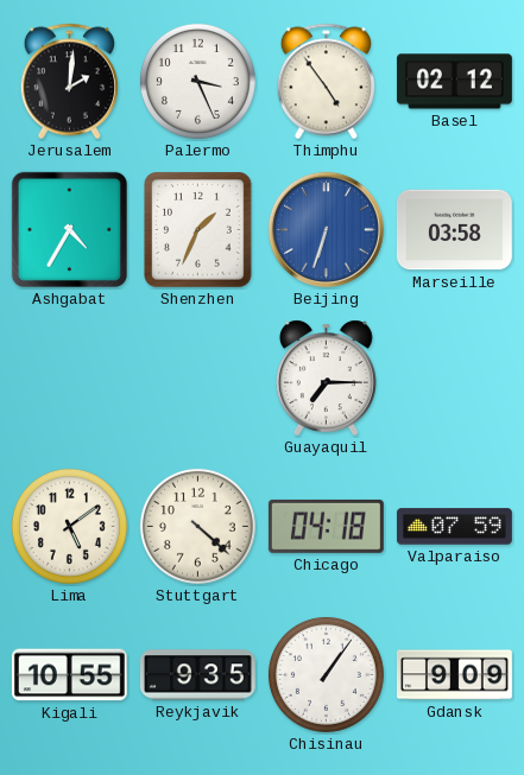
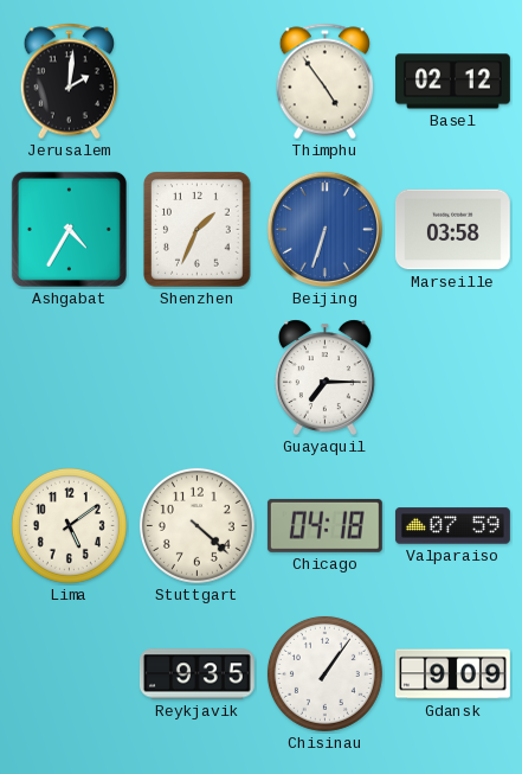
Palermo: 3:26 -> none (197, 81)
Kigali: 10:55 -> none (69, 675)
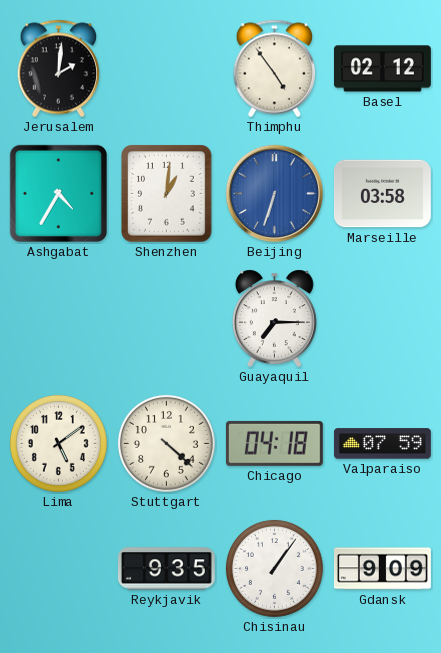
Shenzhen: 1:34 -> 1:01 (167, 194)
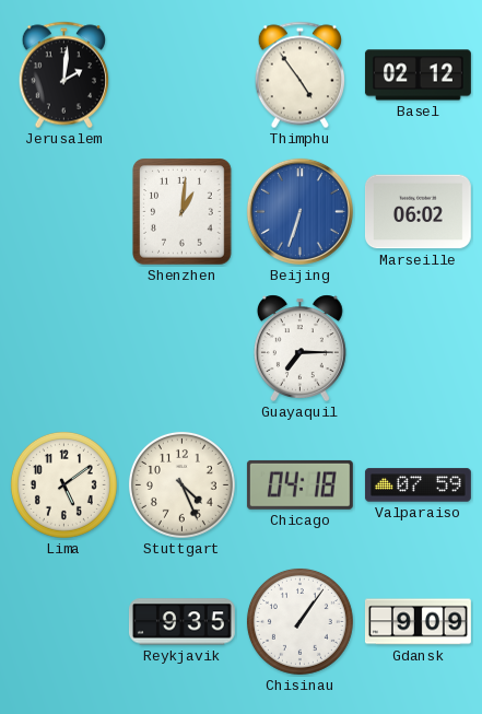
Ashgabat: 4:35 -> none (58, 193)
Marseille: 03:58 -> 06:02 (418, 212)
Stuttgart: 4:22 -> 4:26 (181, 484)
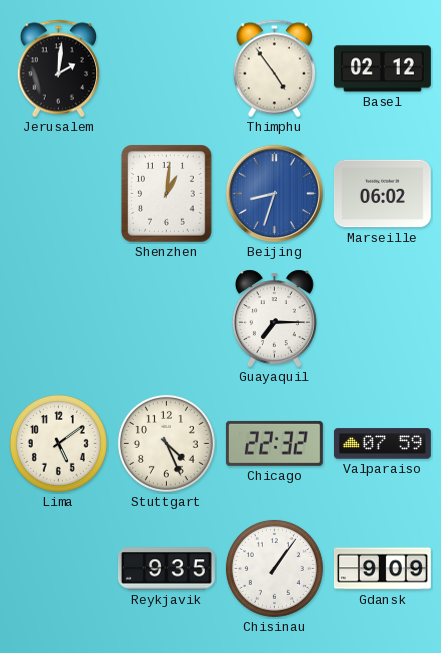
Beijing: 6:33 -> 8:33 (274, 193)
Chicago: 04:18 -> 22:32 (274, 443)
